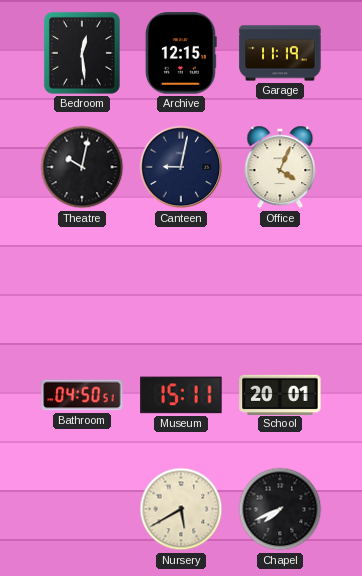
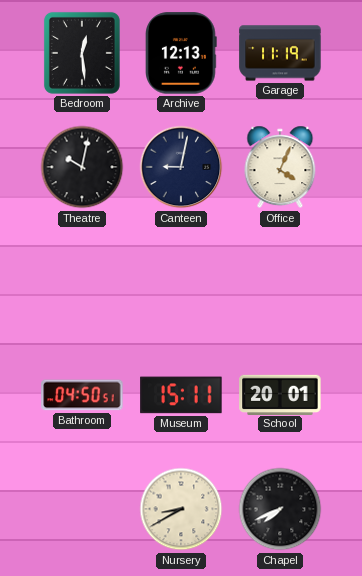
Archive: 12:15 -> 12:13 (181, 53)
Nursery: 5:40 -> 8:40 (181, 509)
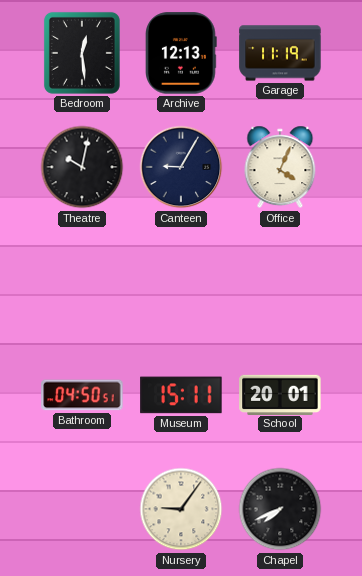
Canteen: 9:02 -> 9:05 (181, 167)
Nursery: 8:40 -> 9:06 (181, 509)
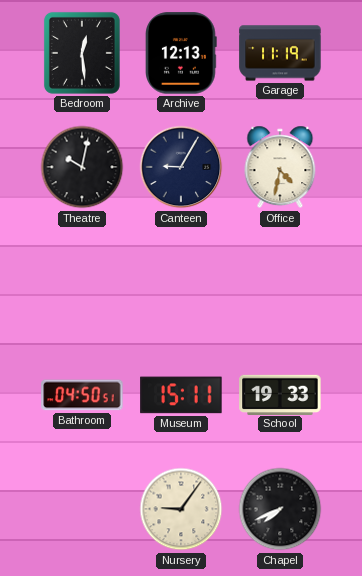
Office: 4:04 -> 4:32 (280, 167)
School: 20:01 -> 19:33 (280, 394)
